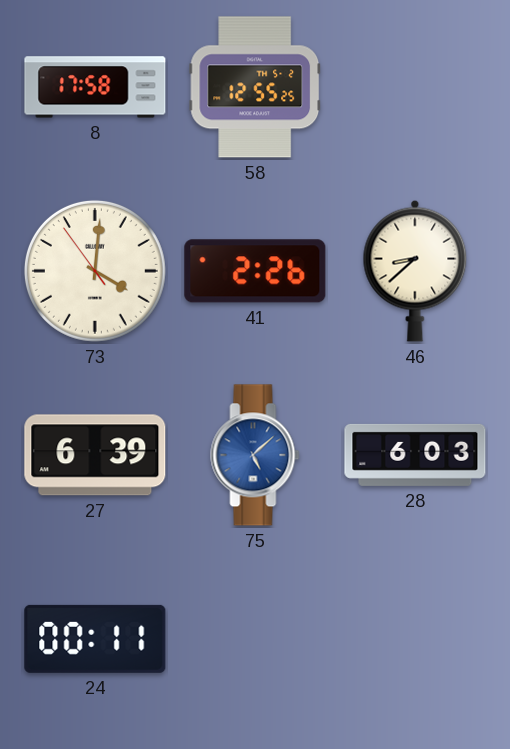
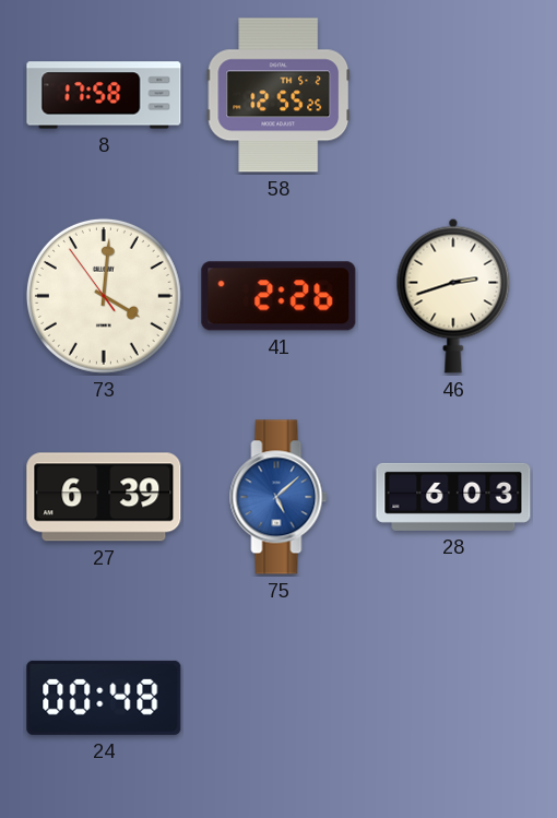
46: 8:38 -> 2:42 (453, 296)
24: 00:11 -> 00:48 (104, 698)
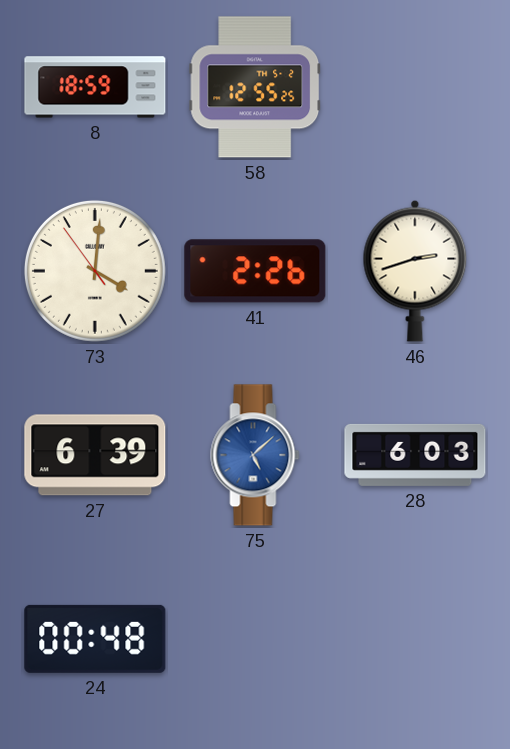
8: 17:58 -> 18:59 (95, 87)
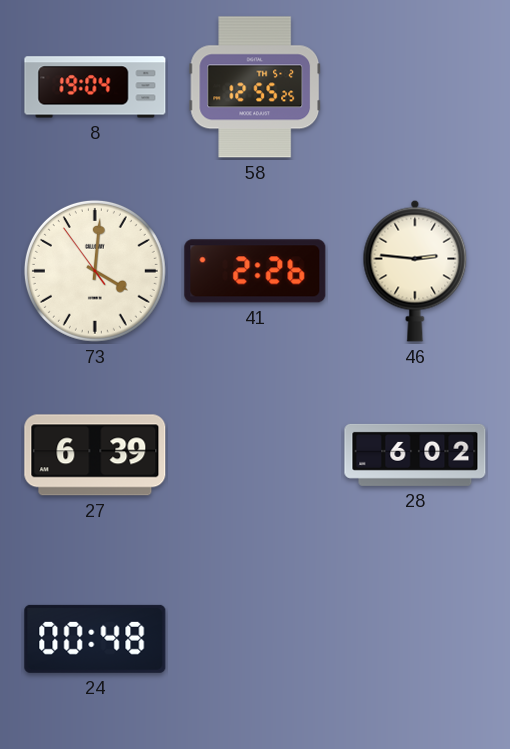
8: 18:59 -> 19:04 (95, 87)
46: 2:42 -> 2:46 (415, 271)
75: 5:08 -> none (255, 455)
28: 6:03 -> 6:02 (415, 455)
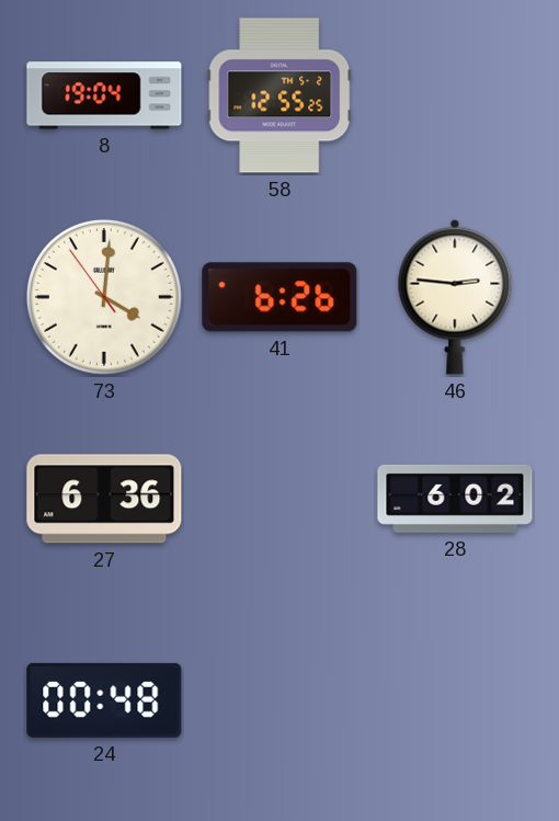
41: 2:26 -> 6:26 (279, 297)
27: 6:39 -> 6:36 (104, 499)
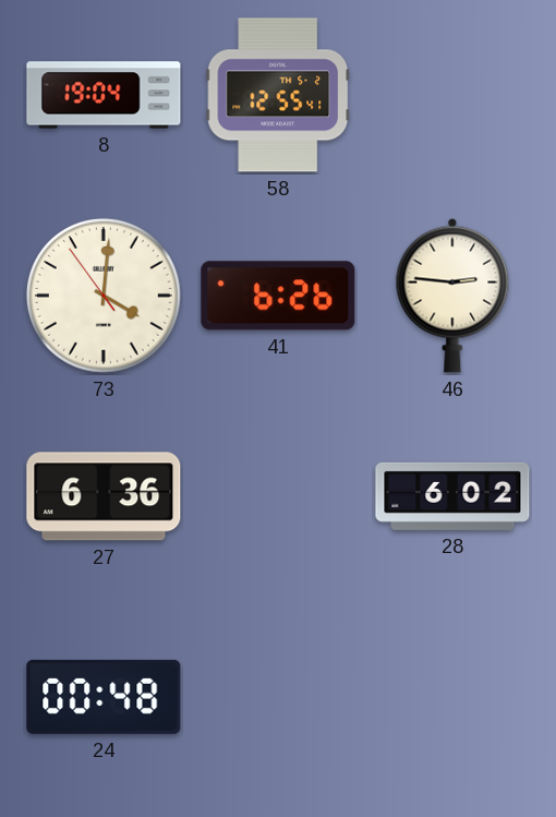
58: 12:55:25 -> 12:55:41 (278, 95)
